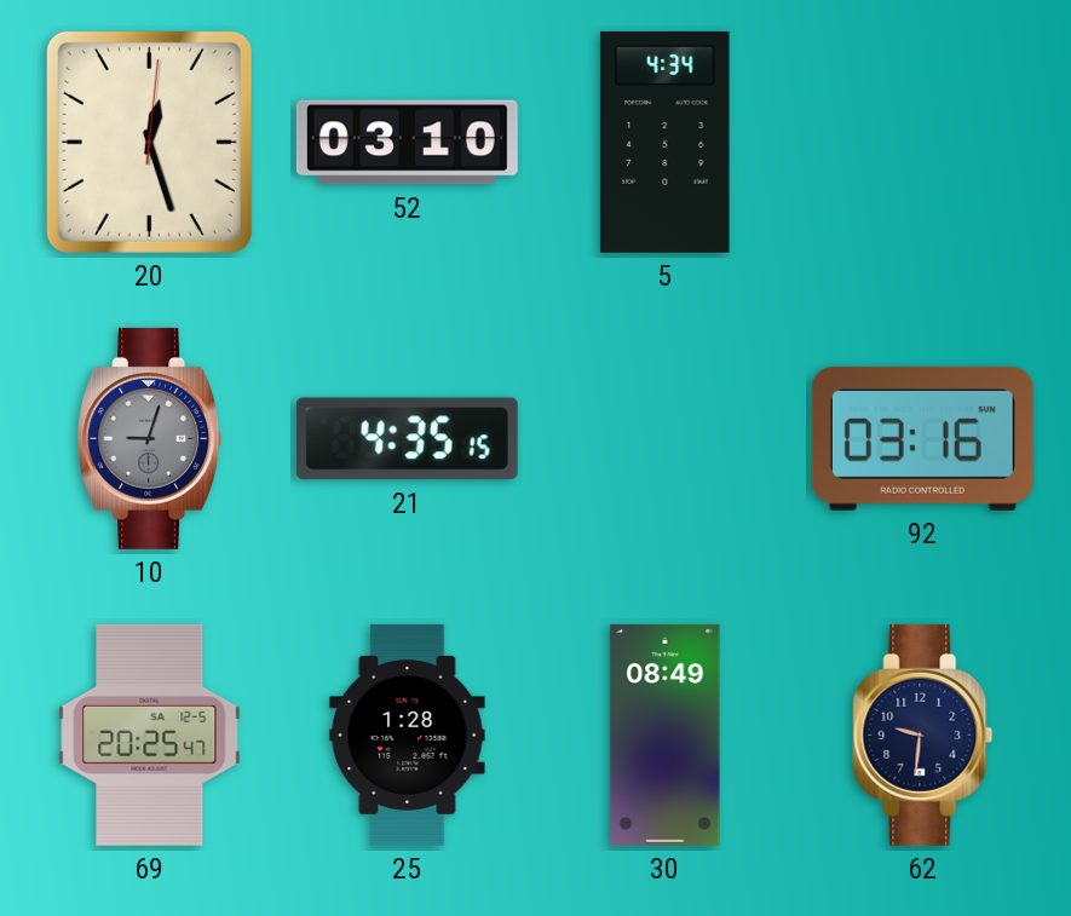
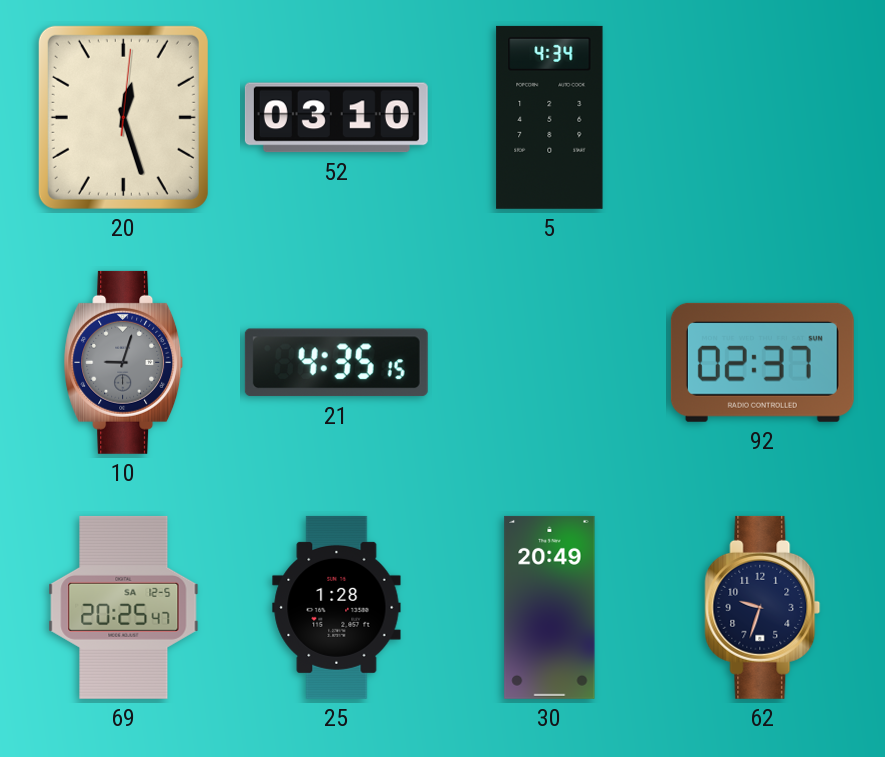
92: 03:16 -> 02:37 (762, 362)
30: 08:49 -> 20:49 (550, 607)
62: 9:31 -> 9:33 (763, 607)
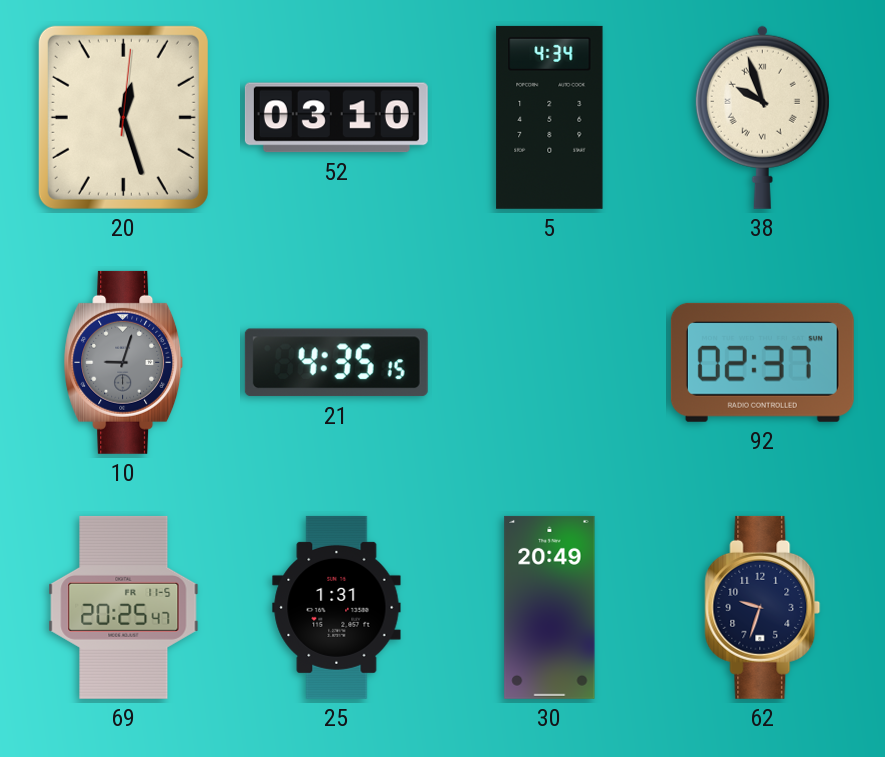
38: none -> 9:57 (762, 117)
69 date: SA 12-5 -> FR 11-5 (124, 607)
25: 1:28 -> 1:31 (337, 607)
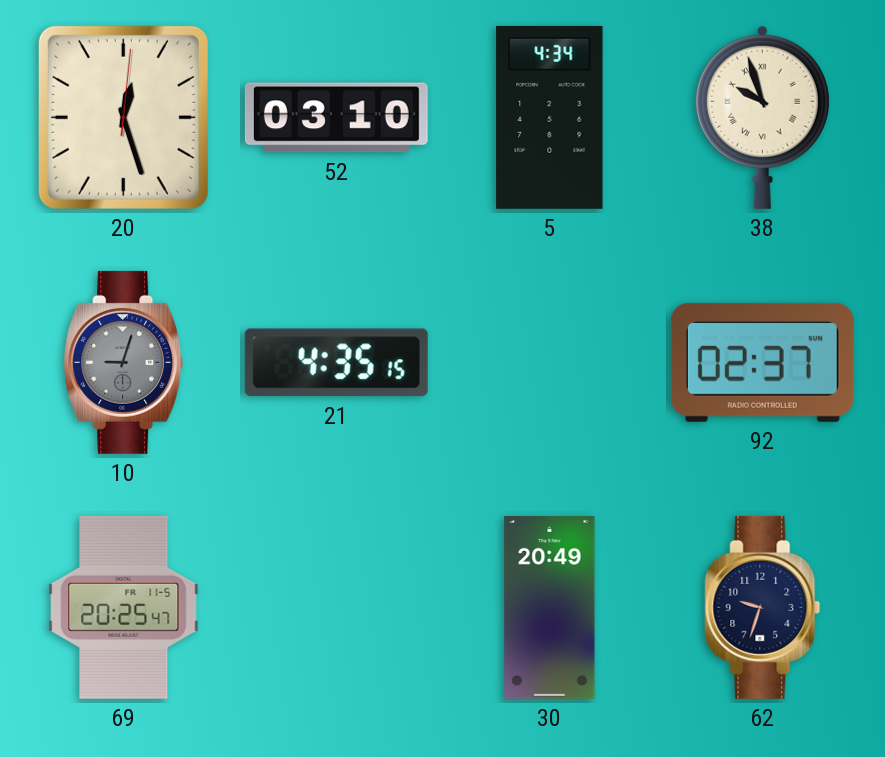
25: 1:31 -> none (337, 607)
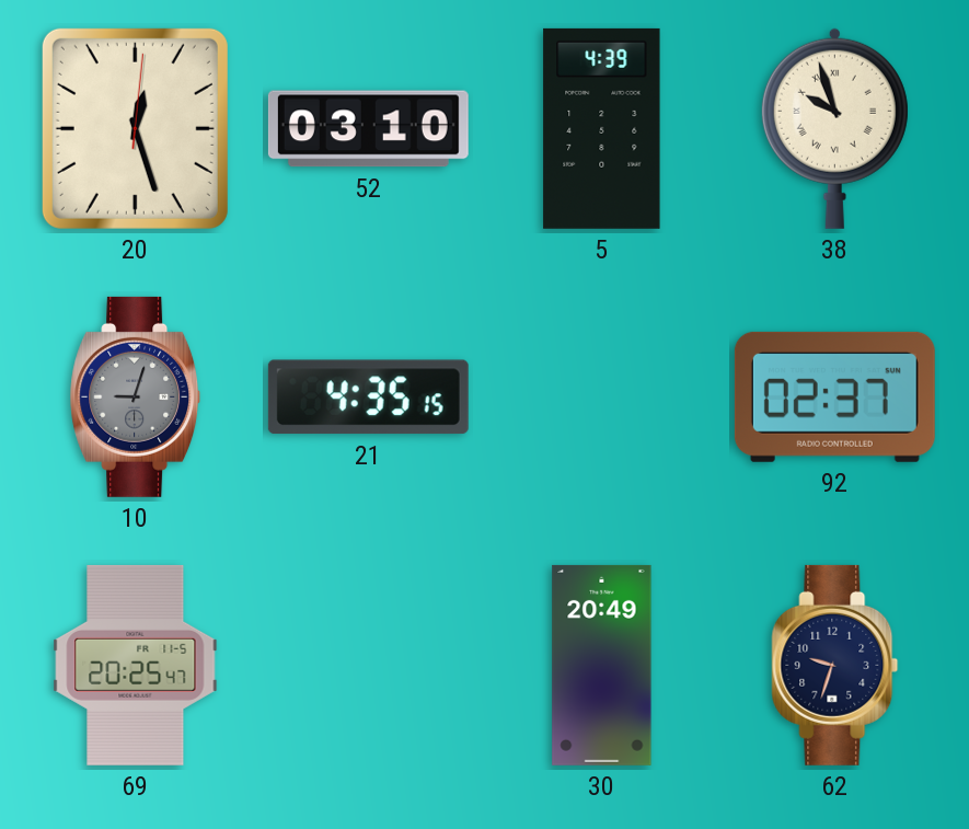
5: 4:34 -> 4:39 (602, 128)
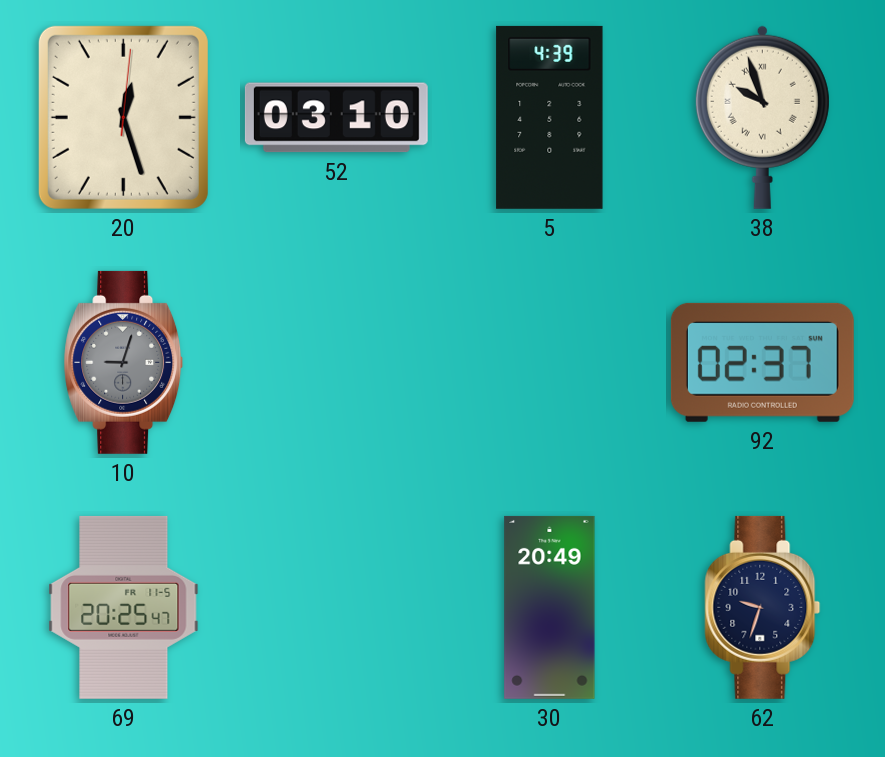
21: 4:35 -> none (368, 398)
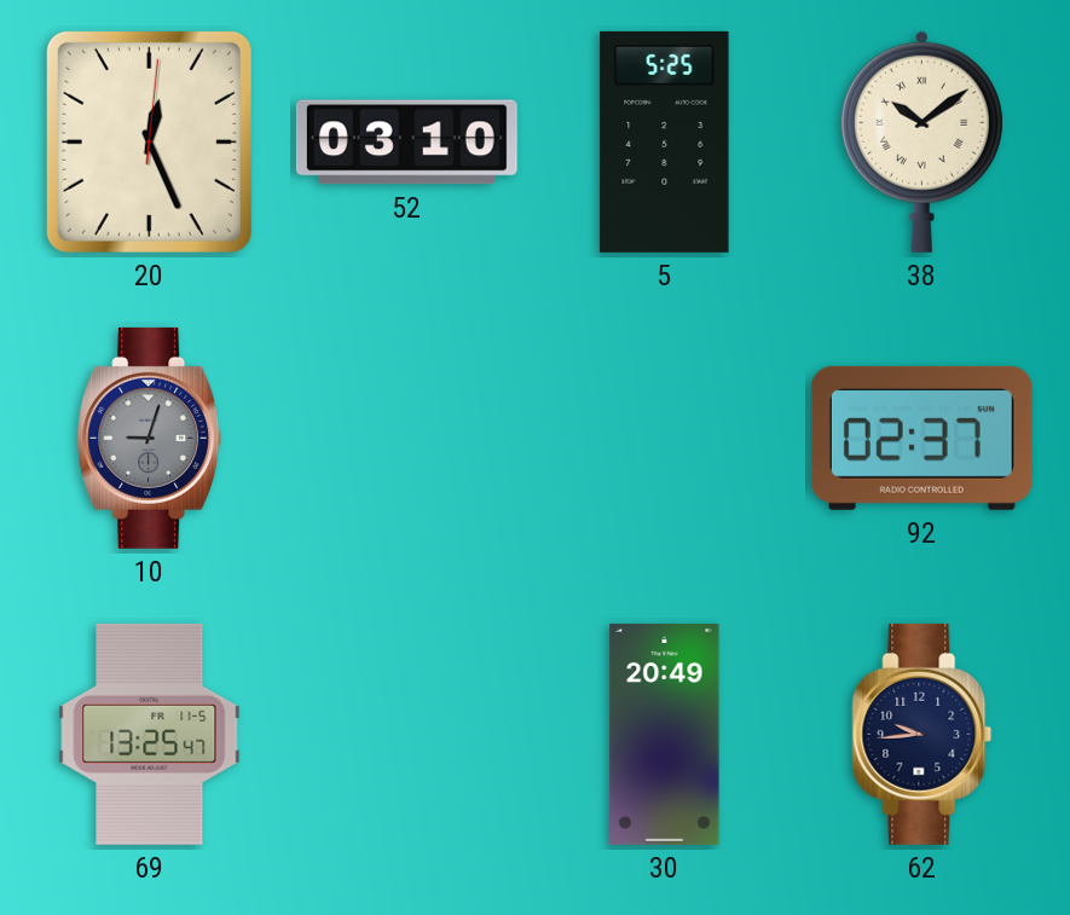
20: 12:27 -> 12:26 (149, 141)
5: 4:39 -> 5:25 (665, 141)
38: 9:57 -> 10:09 (921, 141)
69: 20:25 -> 13:25 (150, 734)
62: 9:33 -> 9:44 (922, 734)
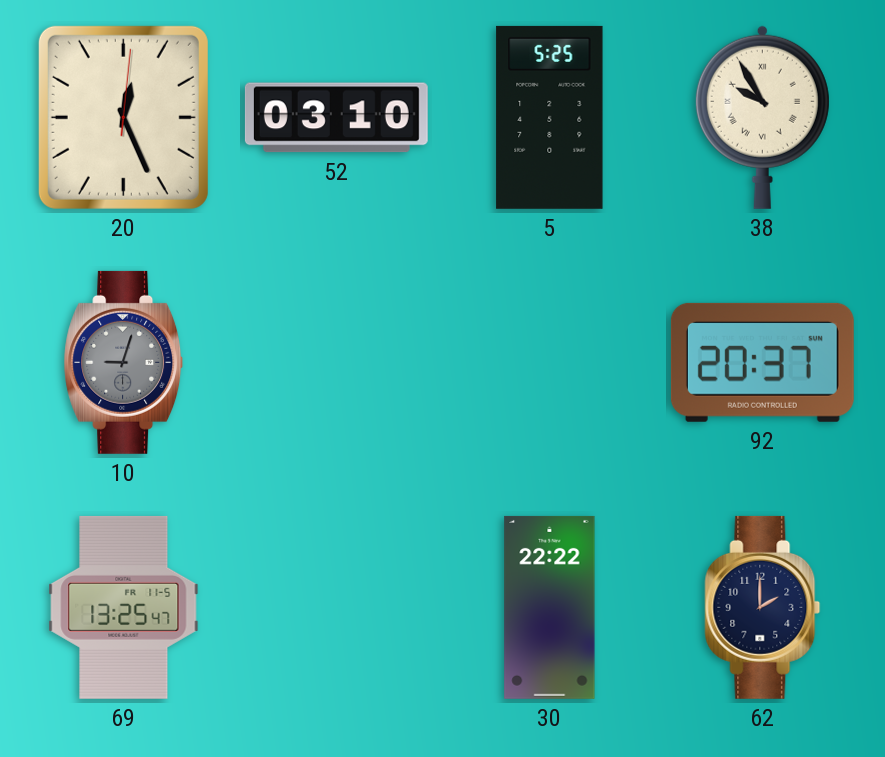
38: 10:09 -> 9:55 (762, 117)
92: 02:37 -> 20:37 (762, 362)
30: 20:49 -> 22:22 (550, 607)
62: 9:44 -> 2:00 (763, 607)
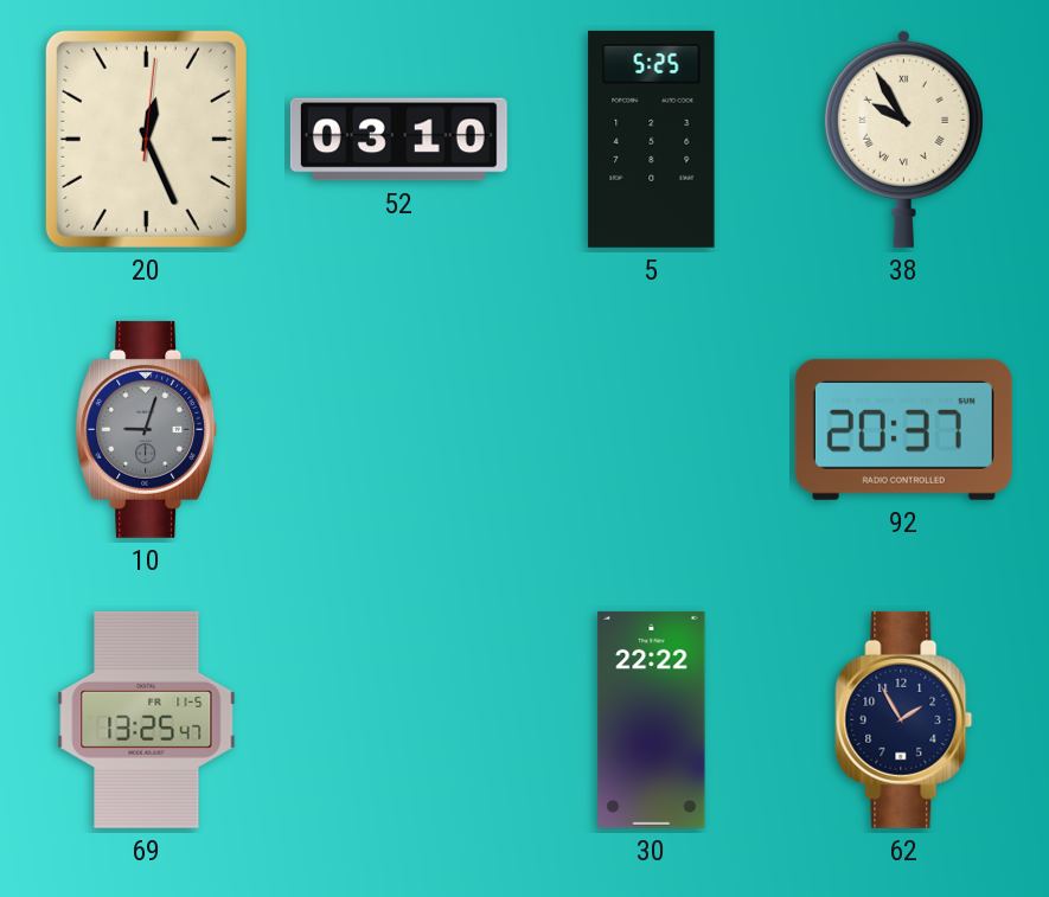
62: 2:00 -> 1:55 (904, 719)
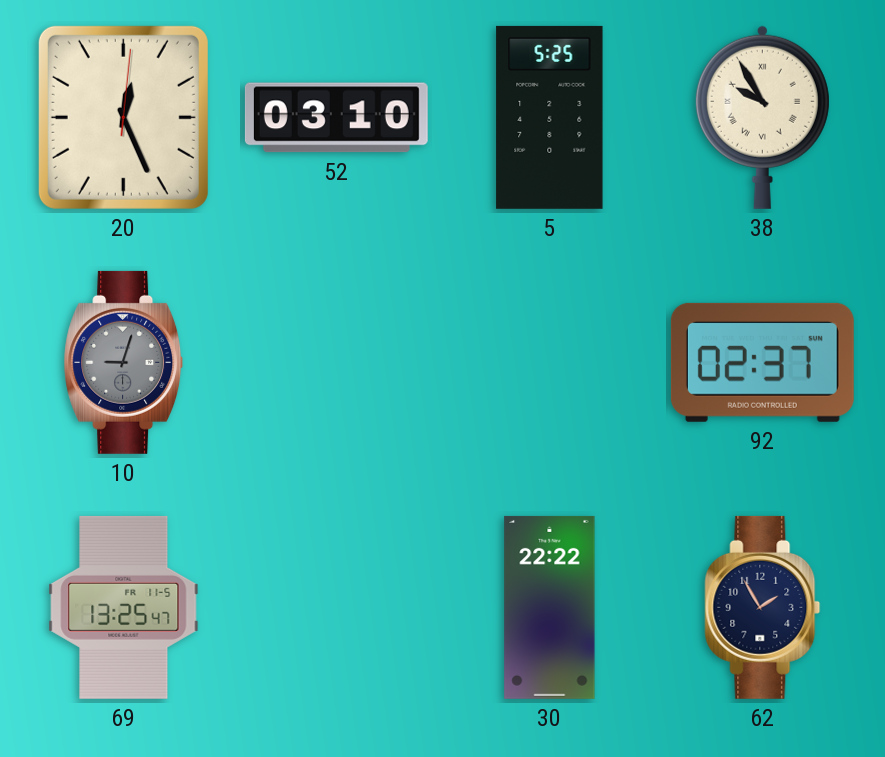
92: 20:37 -> 02:37 (762, 362)
